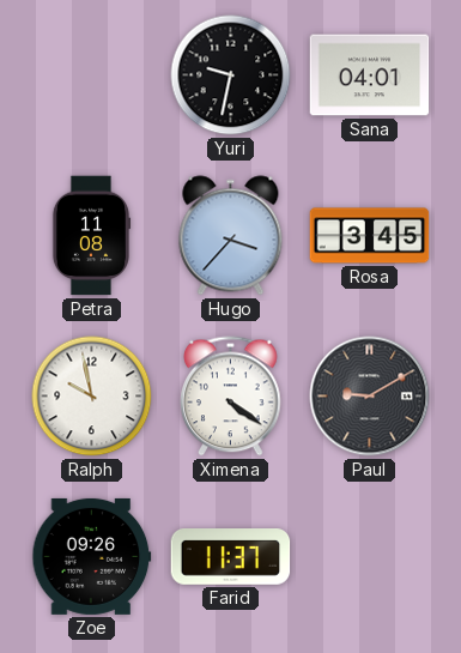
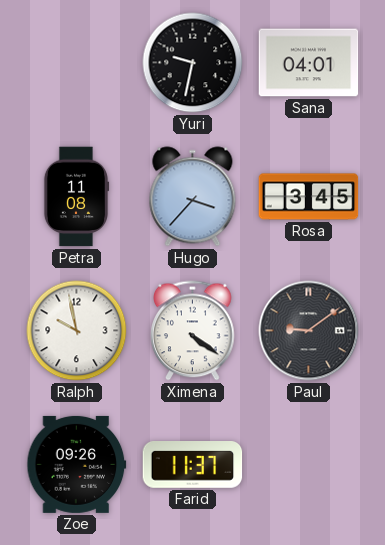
Paul: 9:10 -> 9:09 (309, 331)
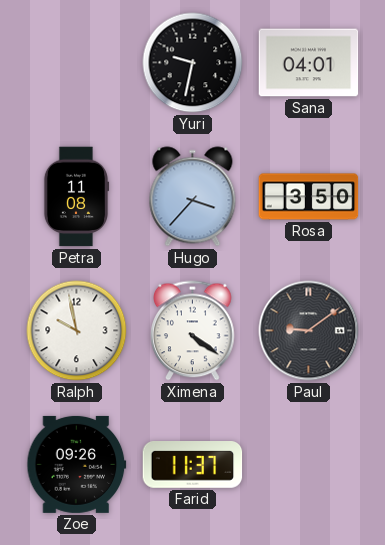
Rosa: 3:45 -> 3:50 (309, 197)
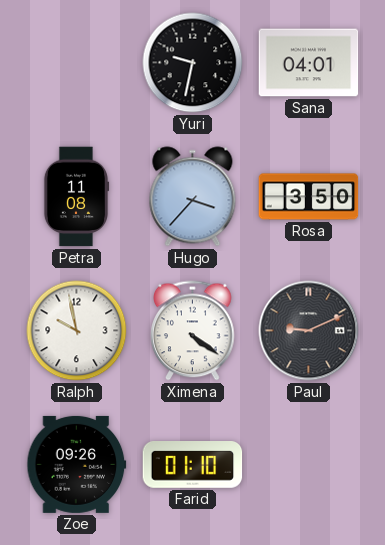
Paul: 9:09 -> 9:11 (309, 331)
Farid: 11:37 -> 01:10 (193, 465)
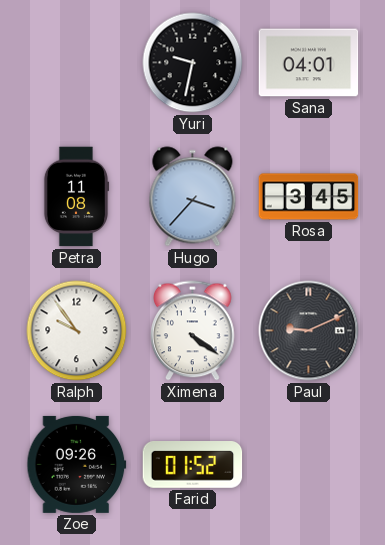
Rosa: 3:50 -> 3:45 (309, 197)
Ralph: 9:58 -> 9:54 (77, 331)
Farid: 01:10 -> 01:52 (193, 465)
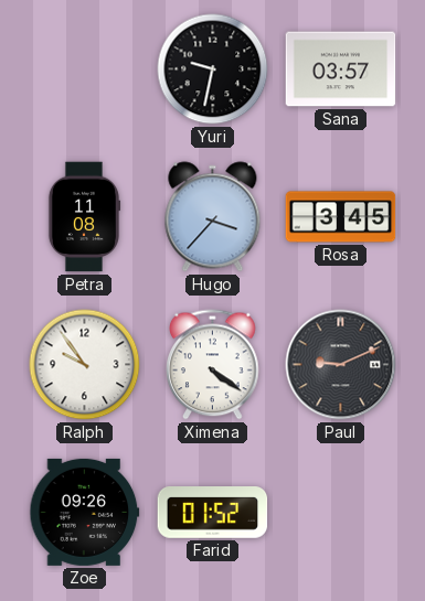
Sana: 04:01 -> 03:57 (341, 69)
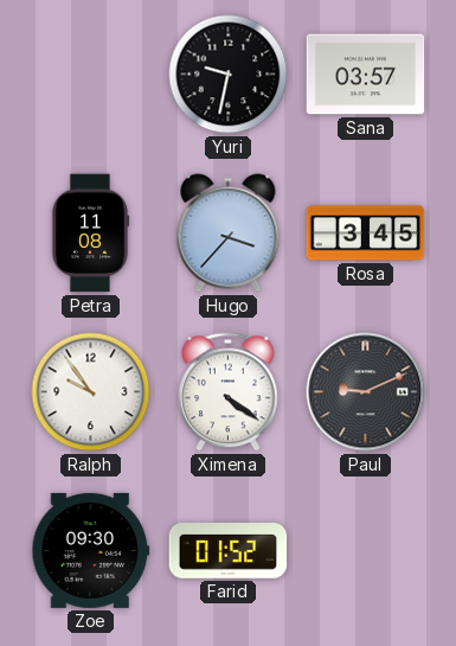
Zoe: 09:26 -> 09:30 (91, 550)
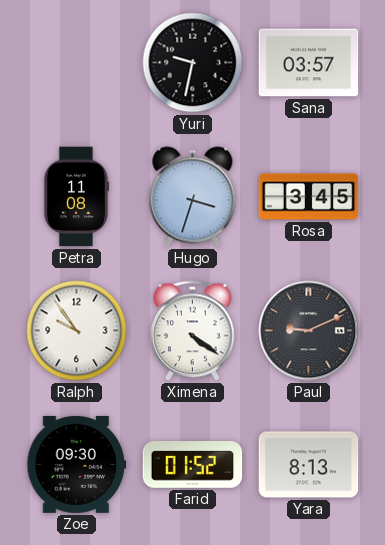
Hugo: 3:37 -> 3:33 (193, 197)
Yara: none -> 8:13 (309, 465)
